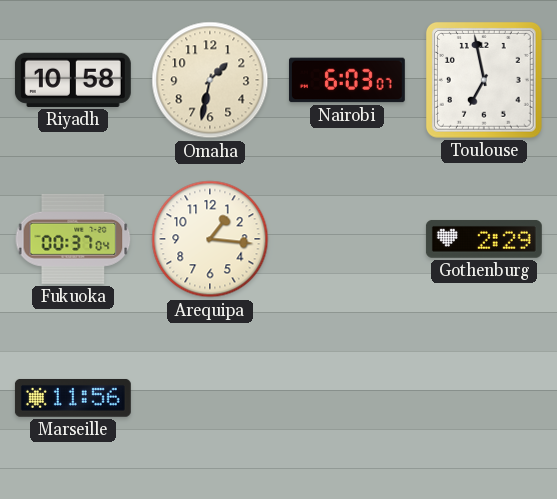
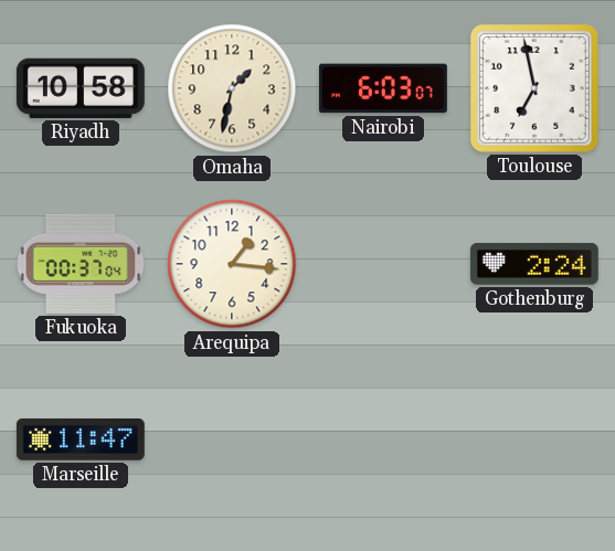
Gothenburg: 2:29 -> 2:24 (534, 264)
Marseille: 11:56 -> 11:47 (81, 439)
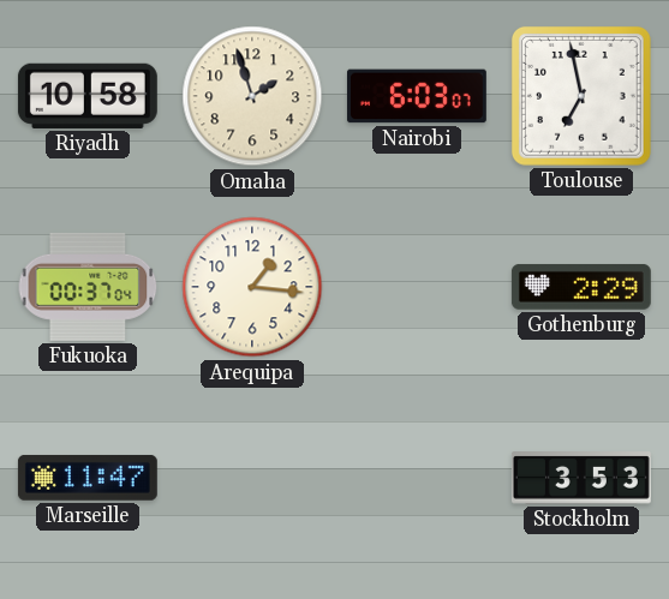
Omaha: 1:32 -> 1:57 (252, 96)
Gothenburg: 2:24 -> 2:29 (581, 287)
Stockholm: none -> 3:53 (581, 478)
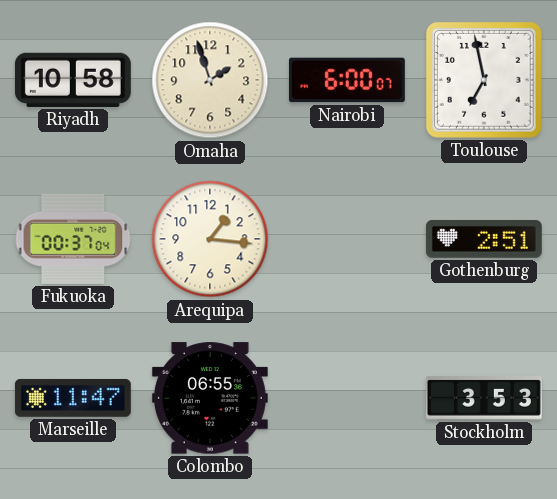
Nairobi: 6:03 -> 6:00 (347, 80)
Gothenburg: 2:29 -> 2:51 (484, 239)
Colombo: none -> 06:55 (210, 398)
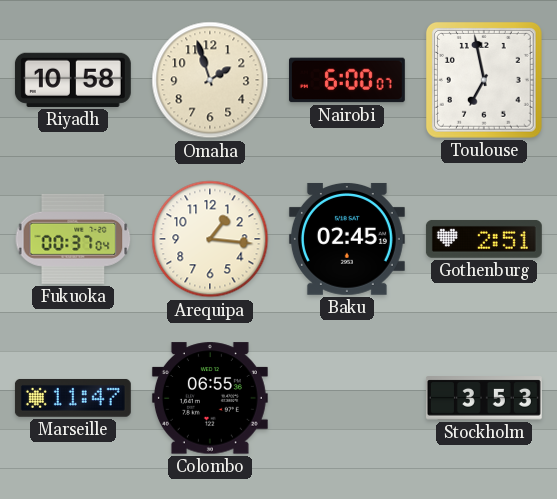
Baku: none -> 02:45 (347, 239)
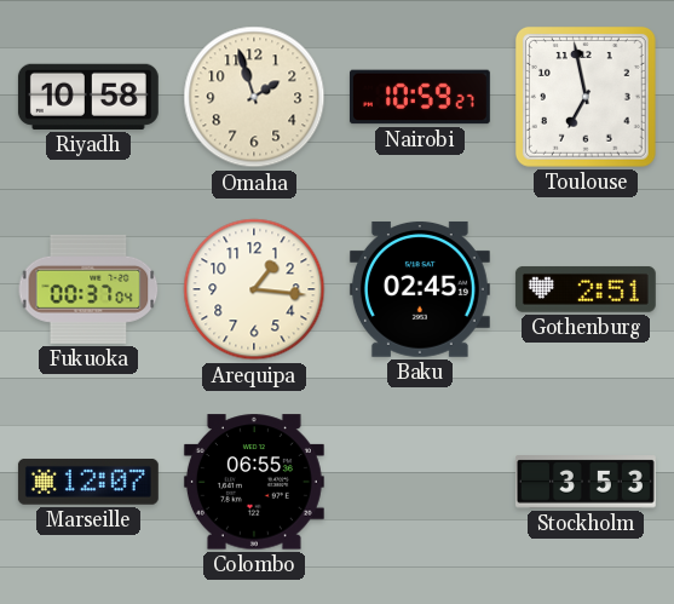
Nairobi: 6:00 -> 10:59 (420, 97)
Marseille: 11:47 -> 12:07 (88, 482)
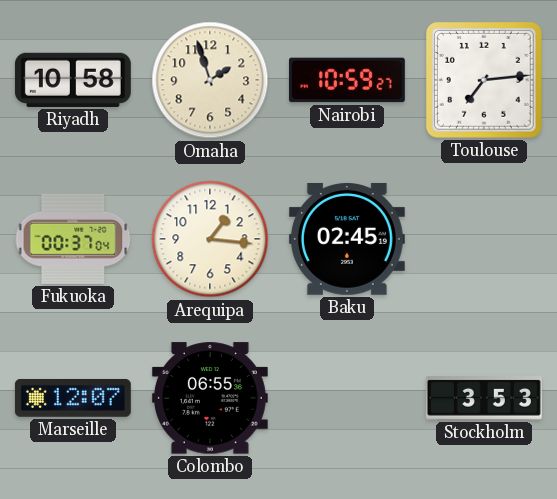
Toulouse: 6:58 -> 7:14 (484, 80)
Gothenburg: 2:51 -> none (586, 289)
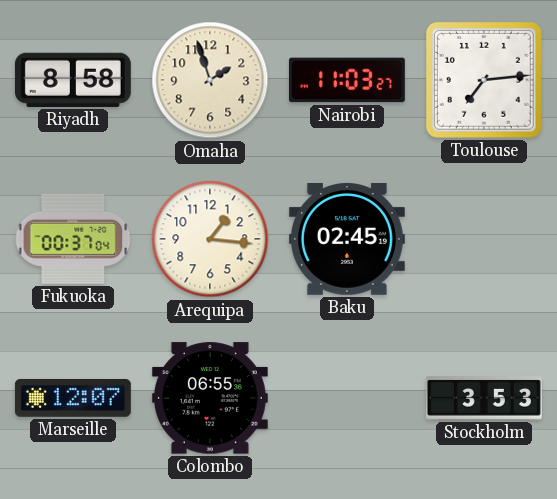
Riyadh: 10:58 -> 8:58 (73, 80)
Nairobi: 10:59 -> 11:03 (347, 80)
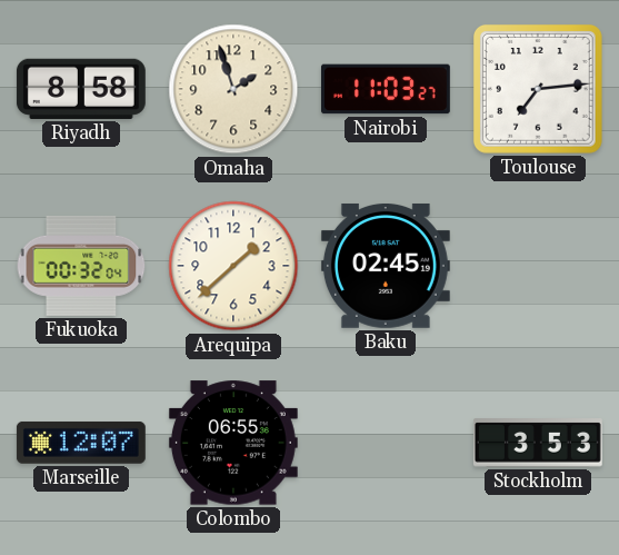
Fukuoka: 00:37 -> 00:32 (81, 266)
Arequipa: 1:16 -> 1:38 (233, 266)
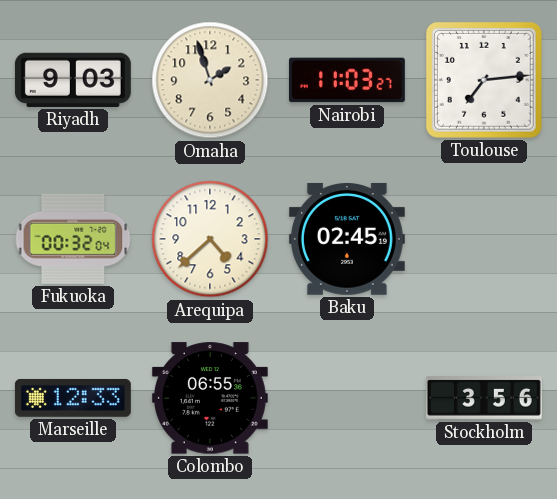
Riyadh: 8:58 -> 9:03 (73, 80)
Arequipa: 1:38 -> 4:38 (210, 239)
Marseille: 12:07 -> 12:33 (73, 398)
Stockholm: 3:53 -> 3:56 (484, 398)
